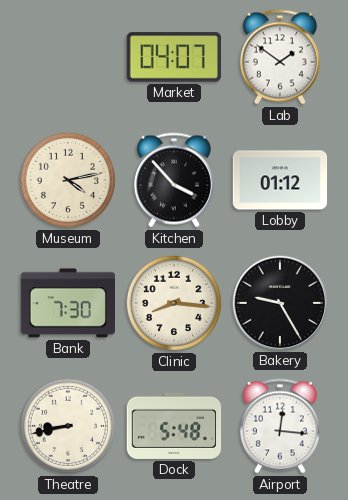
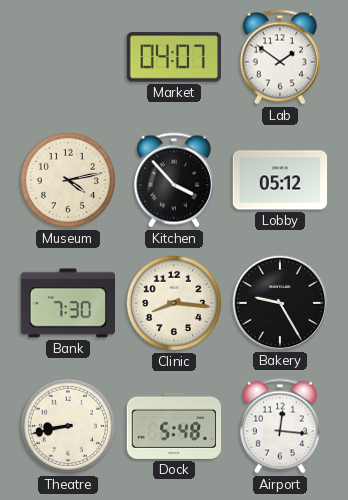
Lobby: 01:12 -> 05:12 (280, 180)
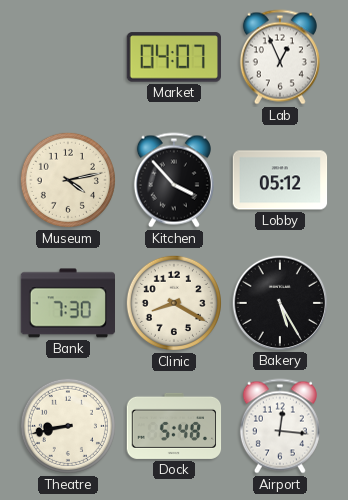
Lab: 1:51 -> 12:56 (280, 57)
Clinic: 8:16 -> 8:20 (174, 303)
Bakery: 9:25 -> 5:25 (279, 302)
